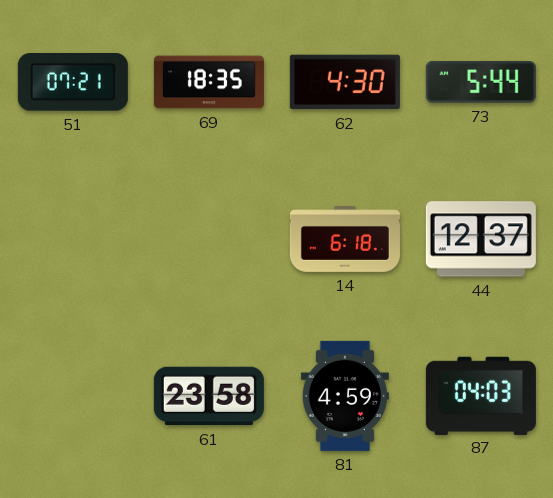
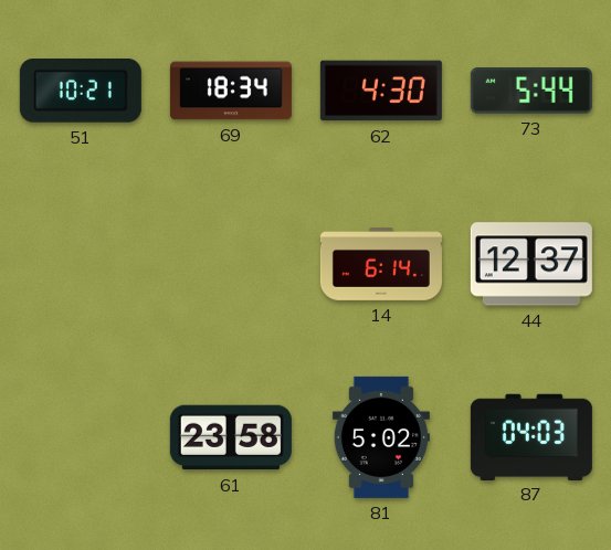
51: 07:21 -> 10:21 (81, 92)
69: 18:35 -> 18:34 (231, 91)
14: 6:18 -> 6:14 (381, 265)
81: 4:59 -> 5:02 (381, 437)
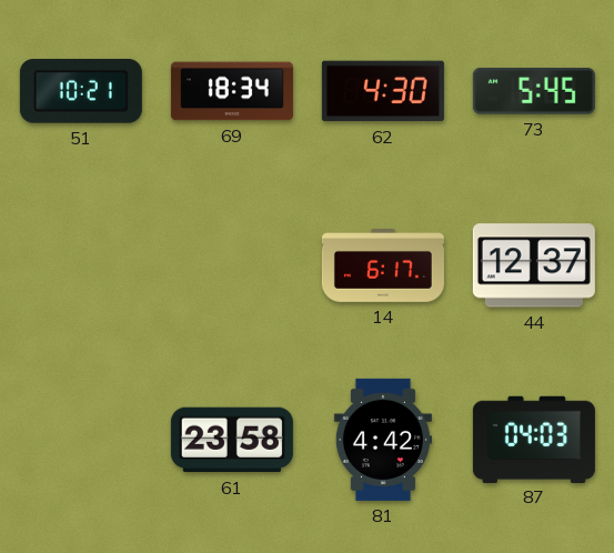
73: 5:44 -> 5:45 (534, 92)
14: 6:14 -> 6:17 (383, 267)
81: 5:02 -> 4:42 (383, 440)
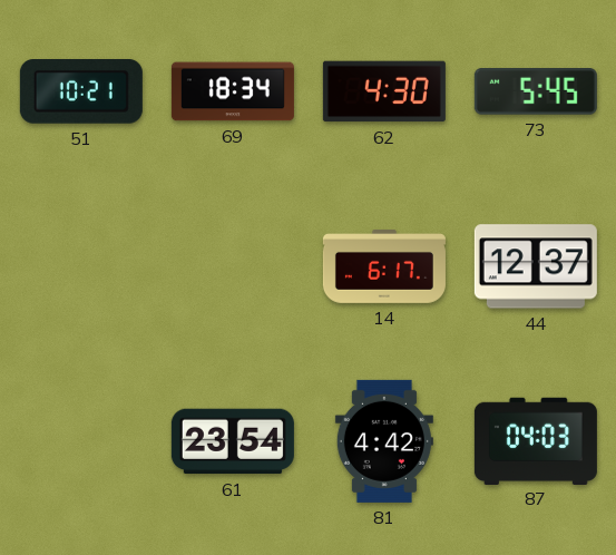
61: 23:58 -> 23:54 (233, 441)
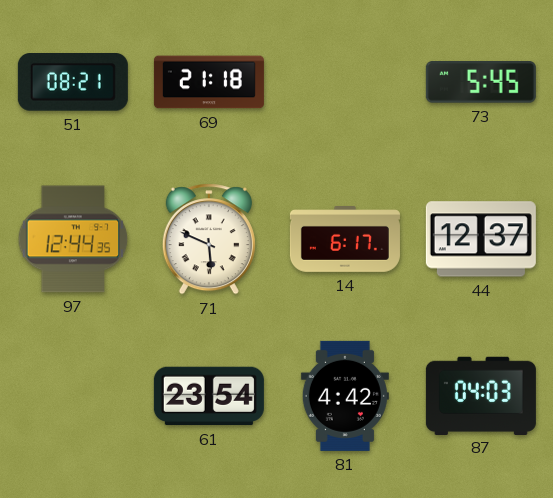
51: 10:21 -> 08:21 (73, 83)
69: 18:34 -> 21:18 (209, 82)
62: 4:30 -> none (384, 91)
97: none -> 12:44 (73, 239)
71: none -> 5:49 (209, 239)
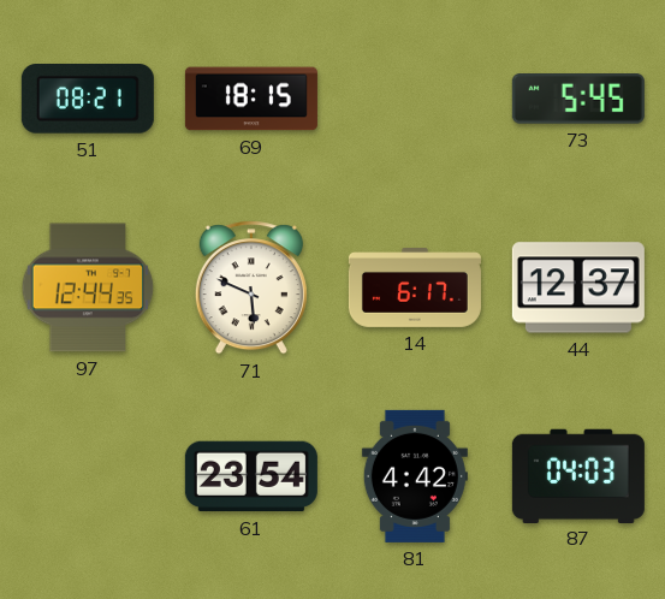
69: 21:18 -> 18:15 (251, 99)
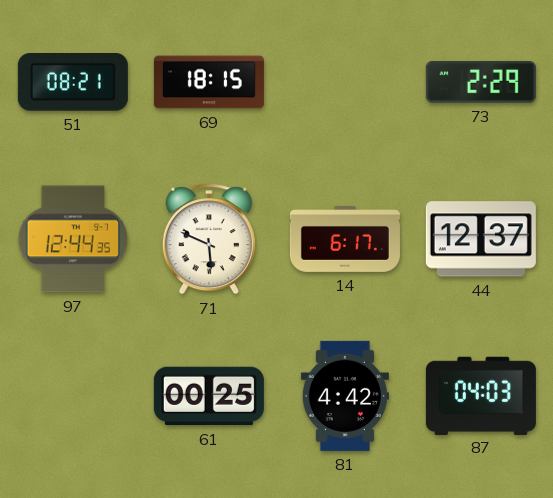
73: 5:45 -> 2:29 (481, 83)
61: 23:54 -> 00:25 (209, 396)
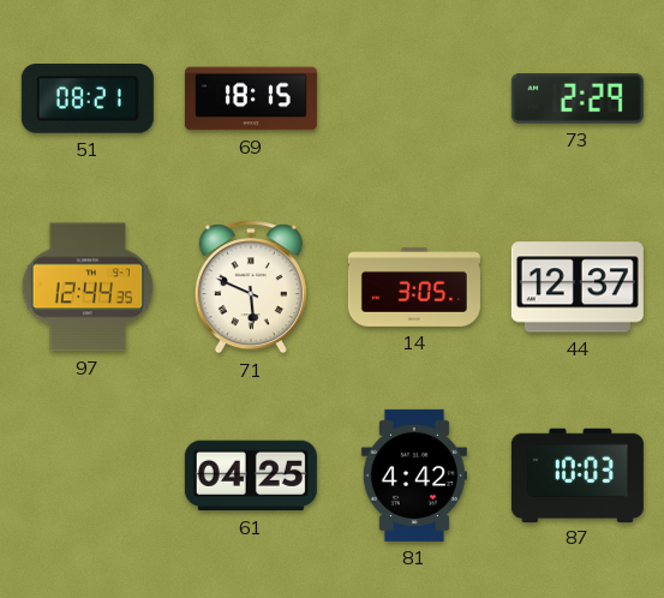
14: 6:17 -> 3:05 (414, 288)
61: 00:25 -> 04:25 (251, 476)
87: 04:03 -> 10:03 (578, 474)
